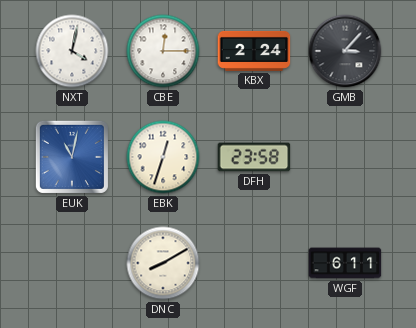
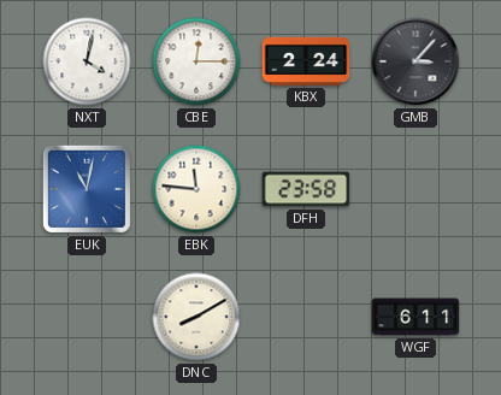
EBK: 12:33 -> 11:46 (196, 189)
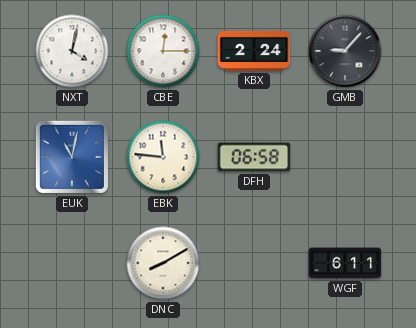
GMB: 3:07 -> 9:07 (345, 51)
DFH: 23:58 -> 06:58 (254, 157)
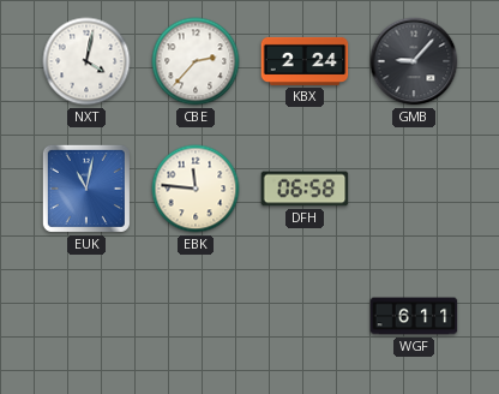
CBE: 12:15 -> 2:37 (196, 61)
DNC: 8:10 -> none (163, 263)
